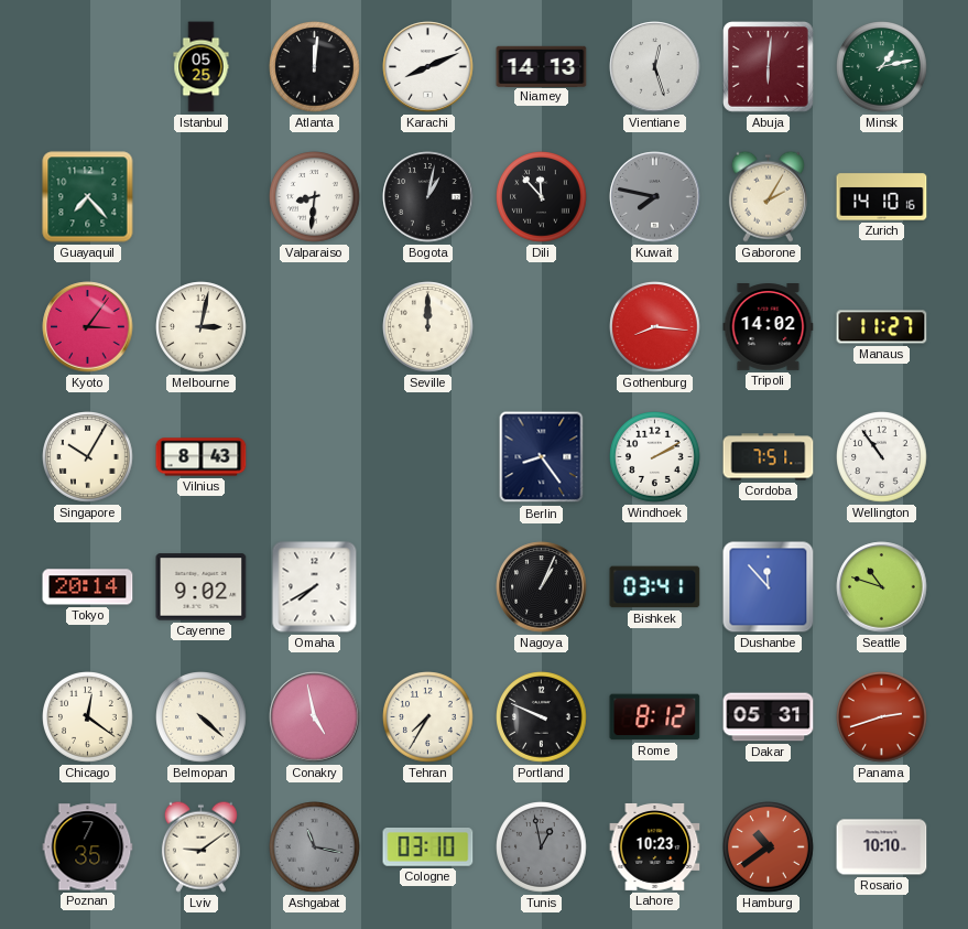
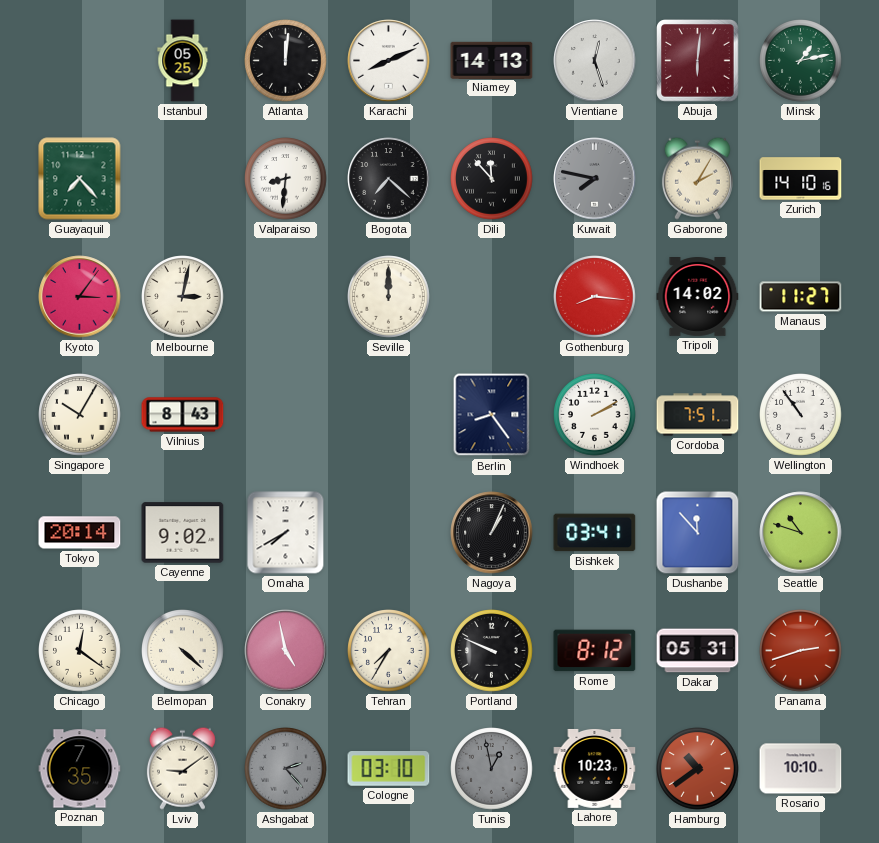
Bogota: 1:02 -> 7:22 (389, 179)
Ashgabat: 11:17 -> 2:23 (286, 769)
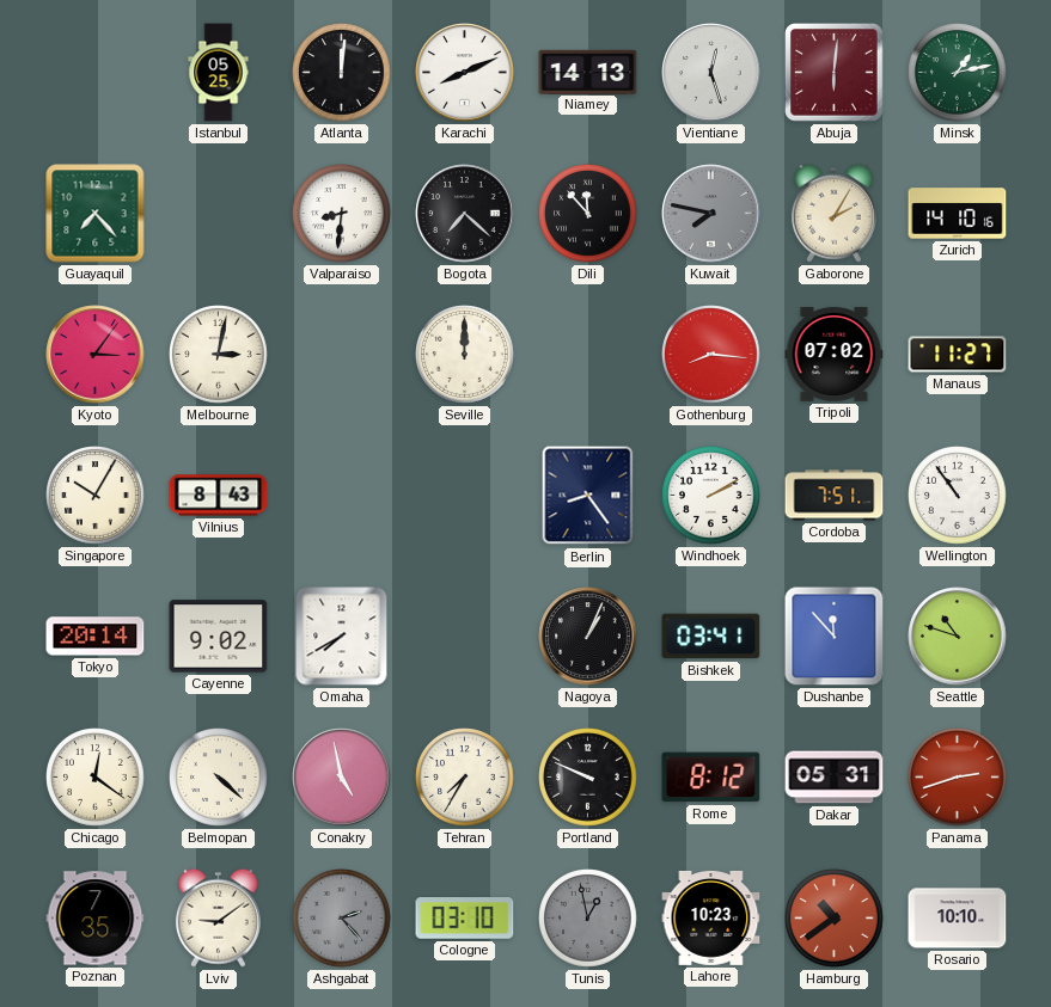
Tripoli: 14:02 -> 07:02 (835, 355)
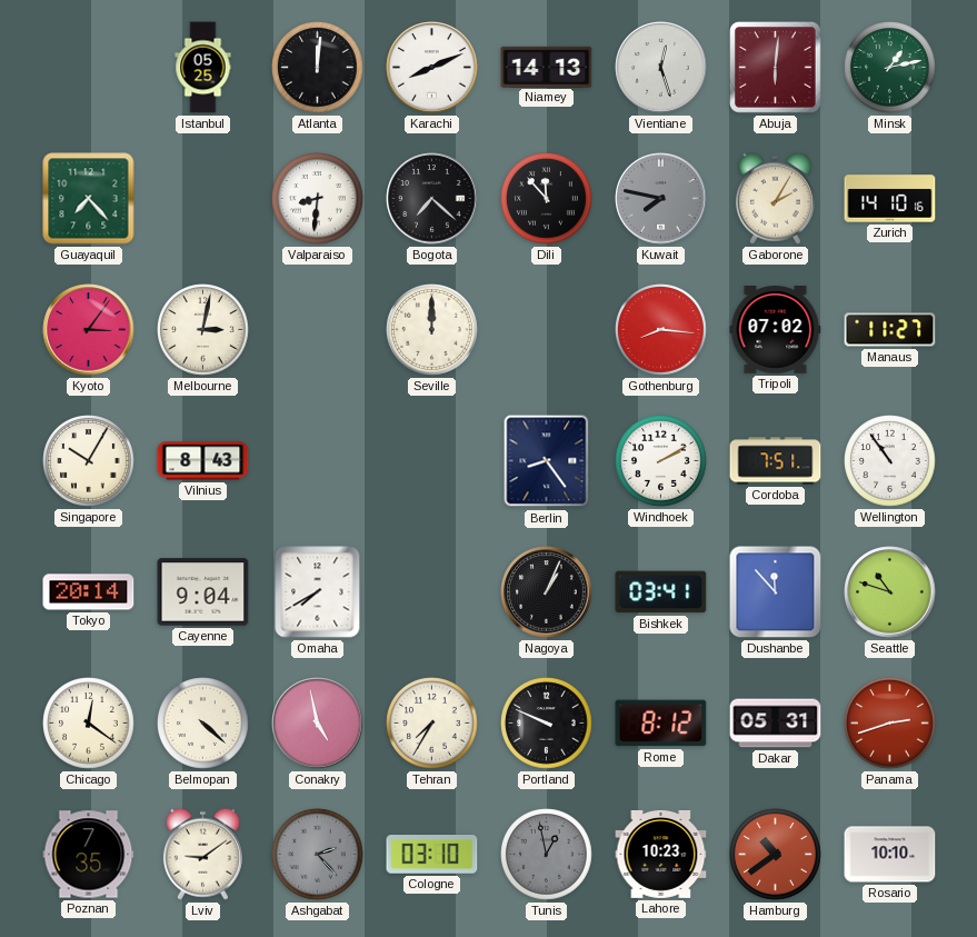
Cayenne: 9:02 -> 9:04 (203, 592)
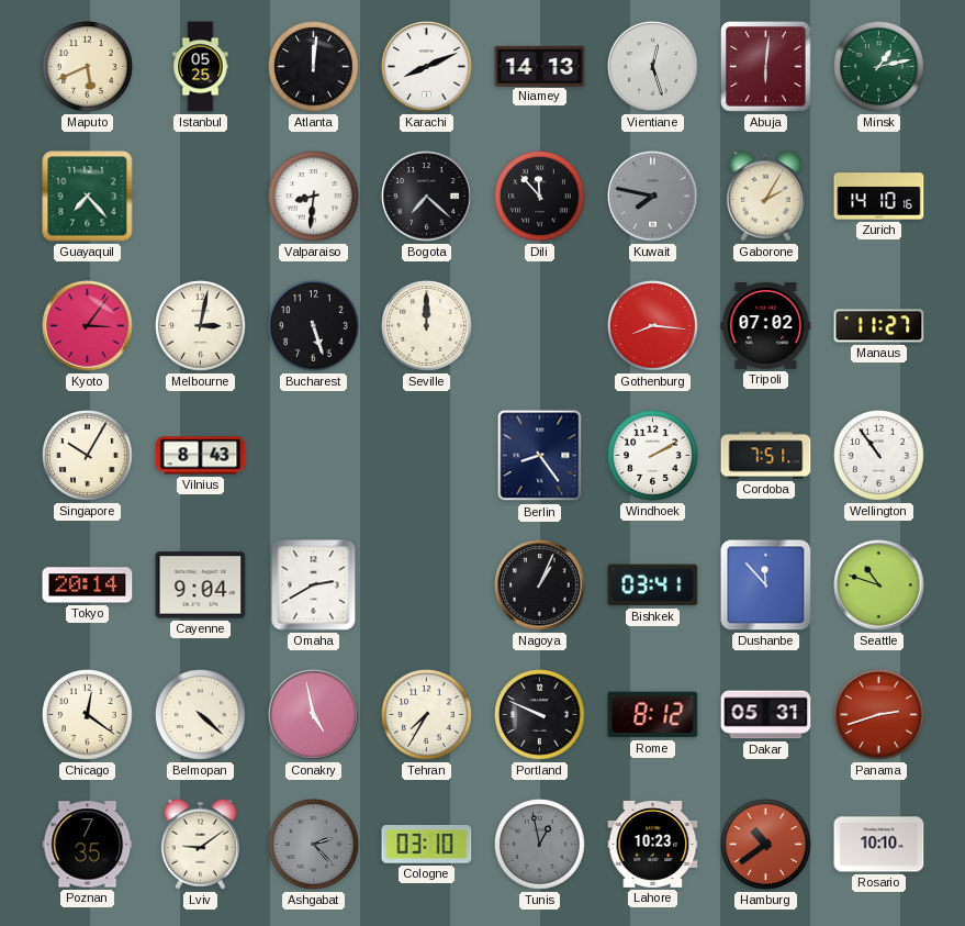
Maputo: none -> 5:41 (88, 67)
Bucharest: none -> 5:27 (314, 326)
Omaha: 7:40 -> 2:40 (314, 585)
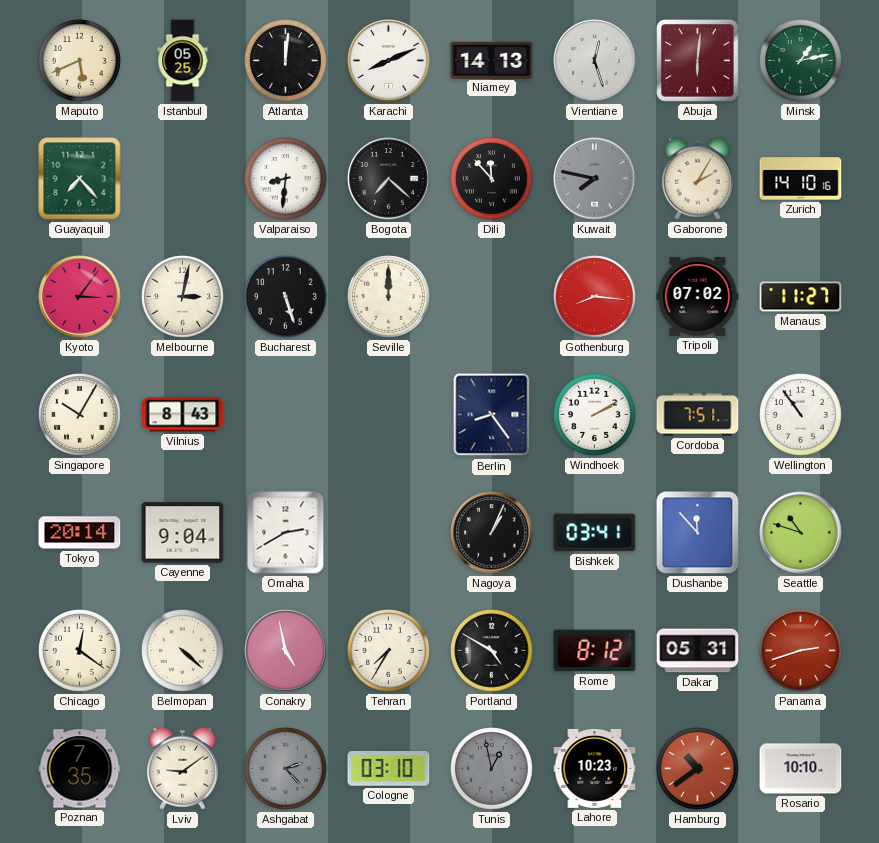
Portland: 9:49 -> 4:50 (492, 651)
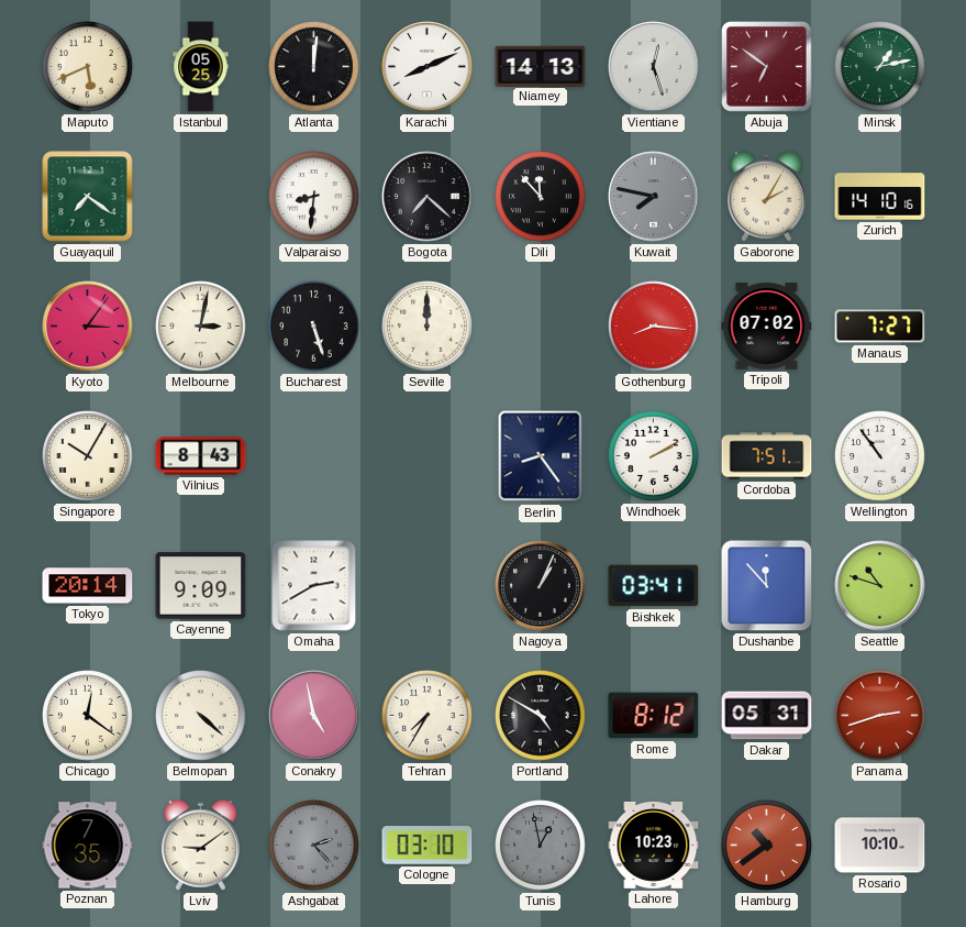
Abuja: 6:01 -> 6:51 (767, 67)
Guayaquil: 7:23 -> 7:21 (88, 197)
Manaus: 11:27 -> 7:27 (880, 327)
Cayenne: 9:04 -> 9:09 (201, 586)
